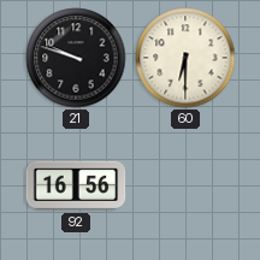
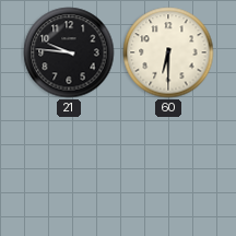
21: 9:48 -> 9:46 (69, 52)
92: 16:56 -> none (76, 185)
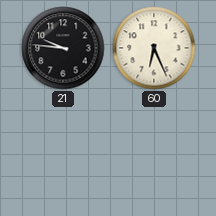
60: 6:30 -> 6:26 (154, 48)
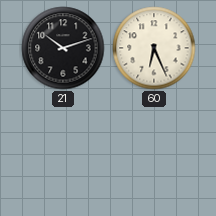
21: 9:46 -> 10:12 (63, 48)
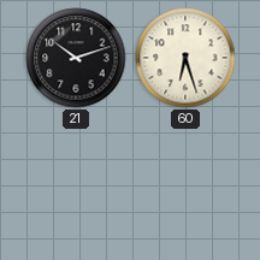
60: 6:26 -> 6:27 (185, 58)
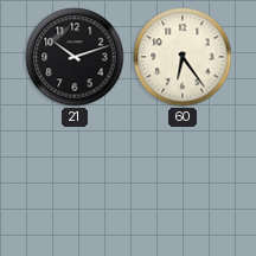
60: 6:27 -> 6:24 (183, 57)
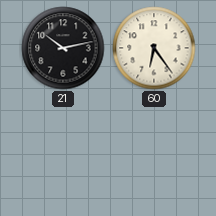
21: 10:12 -> 10:13 (63, 48)
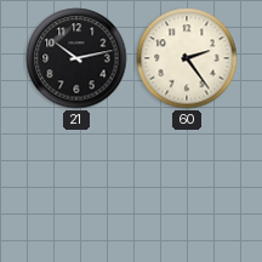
60: 6:24 -> 2:24 (187, 58)
